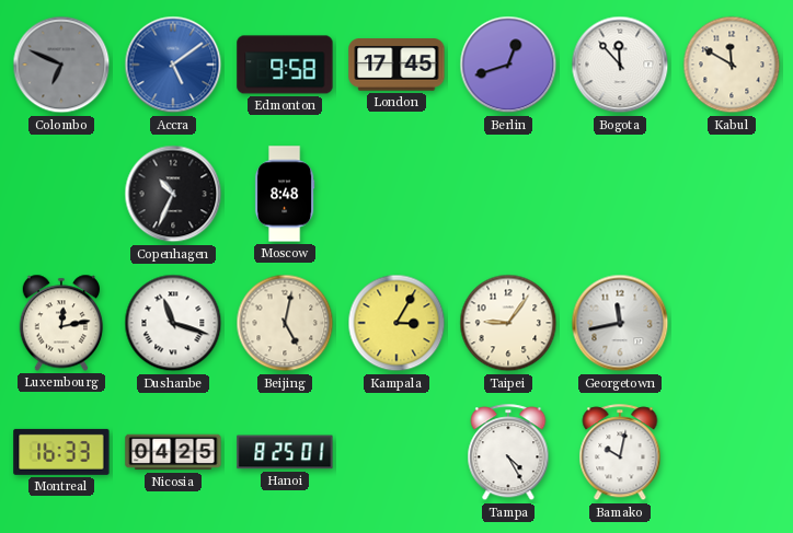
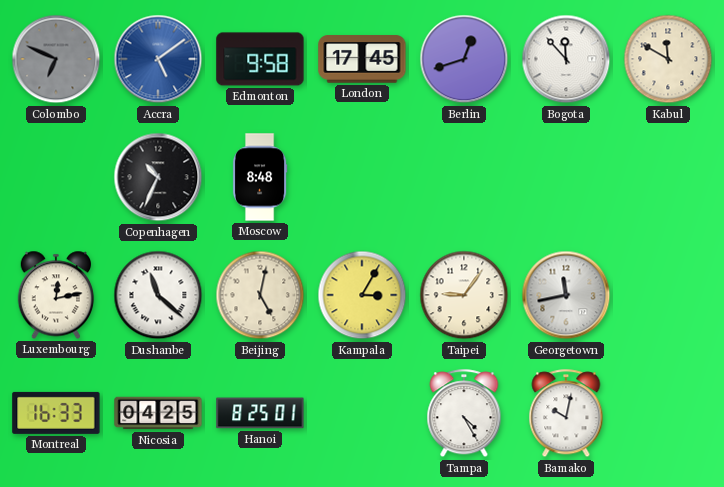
Dushanbe: 11:18 -> 11:22 (158, 295)
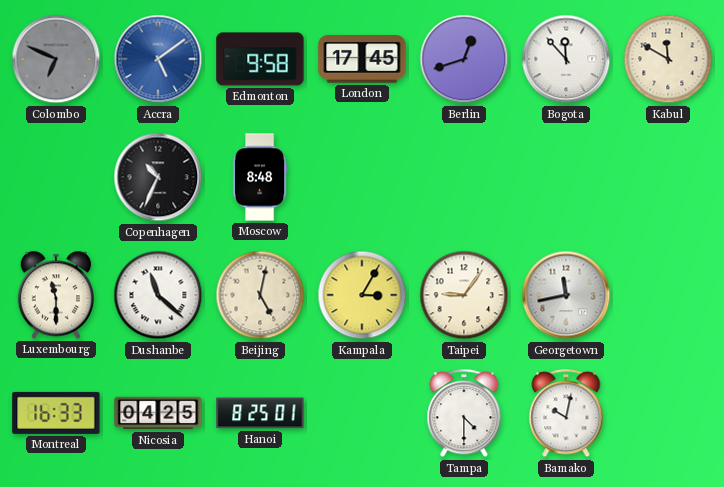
Luxembourg: 12:13 -> 11:30 (56, 295)
Tampa: 4:25 -> 4:30 (464, 414)
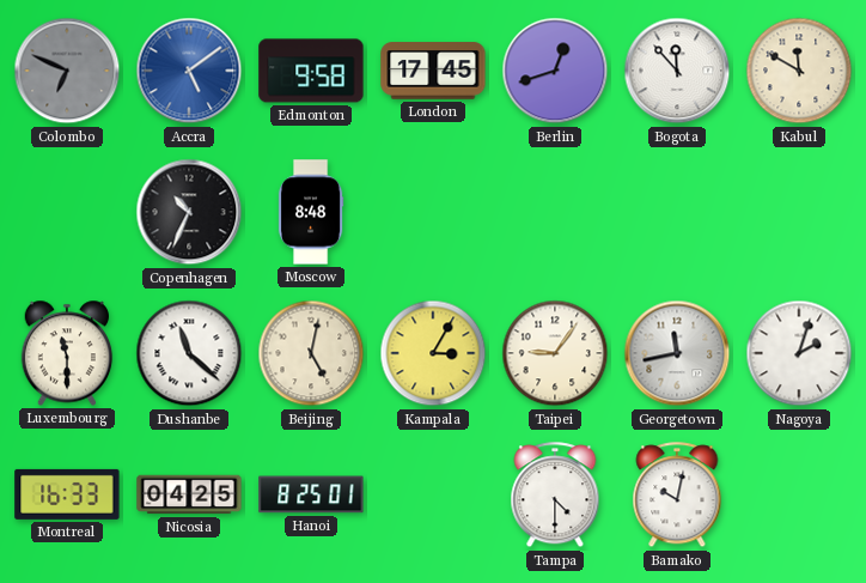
Nagoya: none -> 2:03 (799, 353)
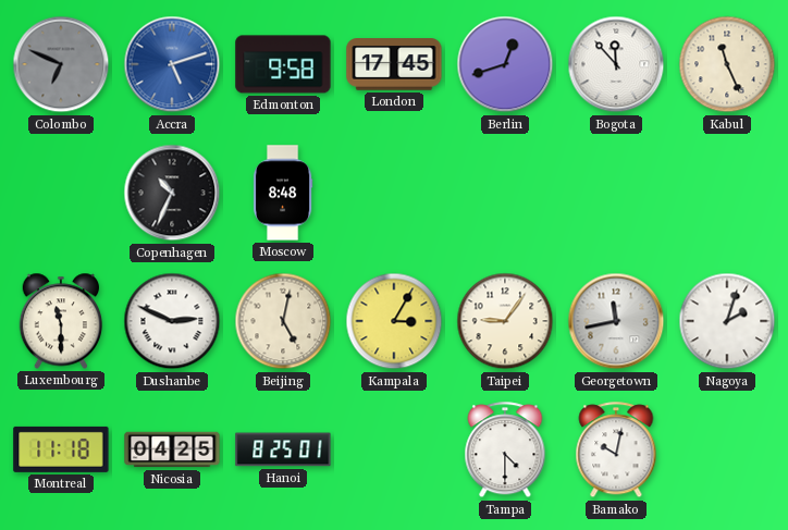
Accra: 5:09 -> 5:12 (172, 64)
Kabul: 11:50 -> 11:26 (727, 64)
Dushanbe: 11:22 -> 2:49 (172, 321)
Montreal: 16:33 -> 11:18 (61, 449)
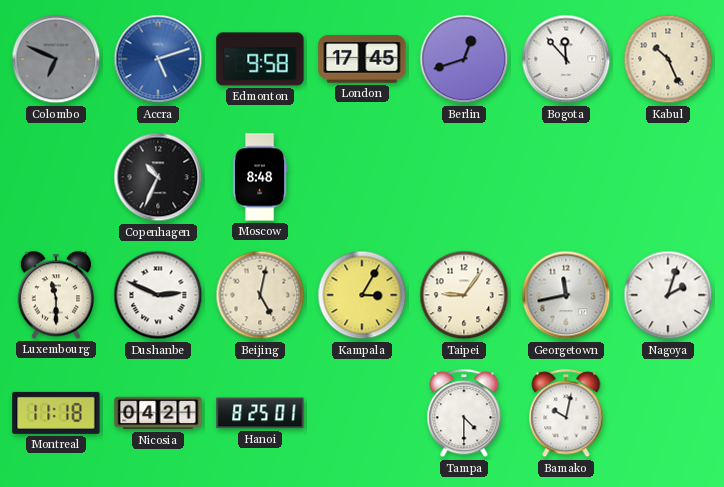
Kabul: 11:26 -> 10:26 (668, 59)
Nicosia: 04:25 -> 04:21 (158, 413)
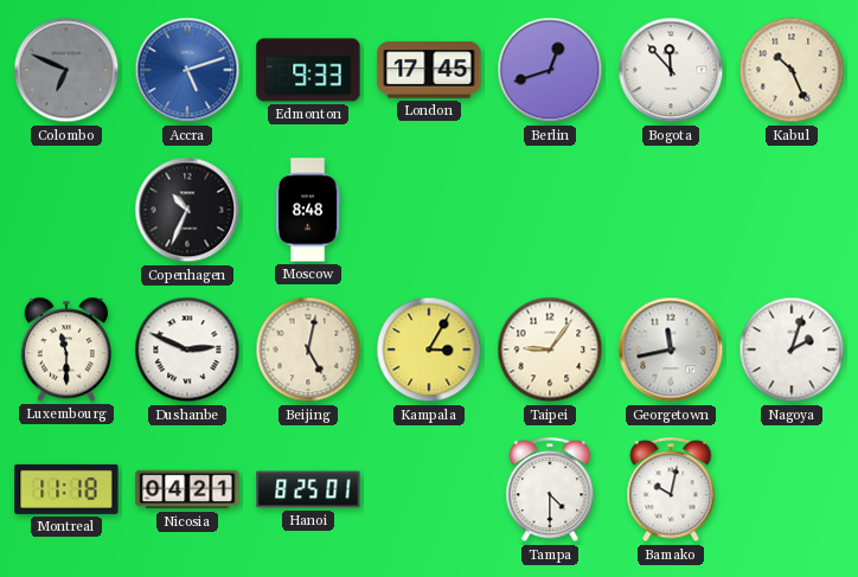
Edmonton: 9:58 -> 9:33 (308, 70)
